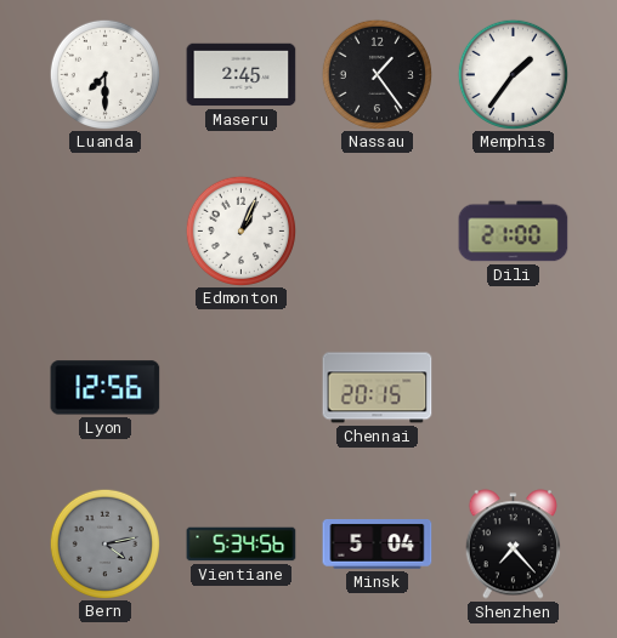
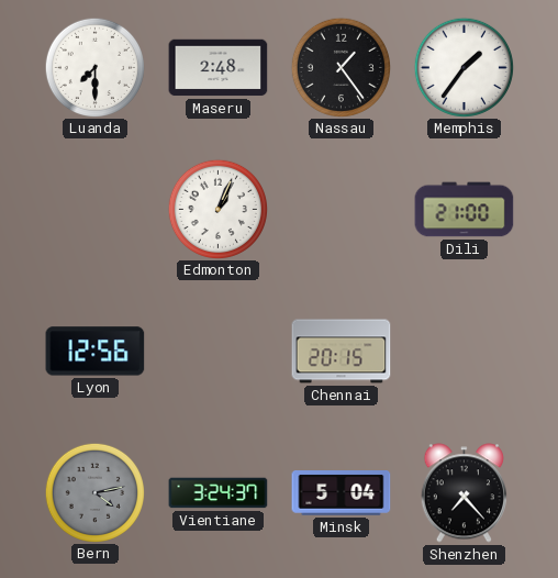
Maseru: 2:45 -> 2:48 (219, 68)
Vientiane: 5:34 -> 3:24 (219, 493)
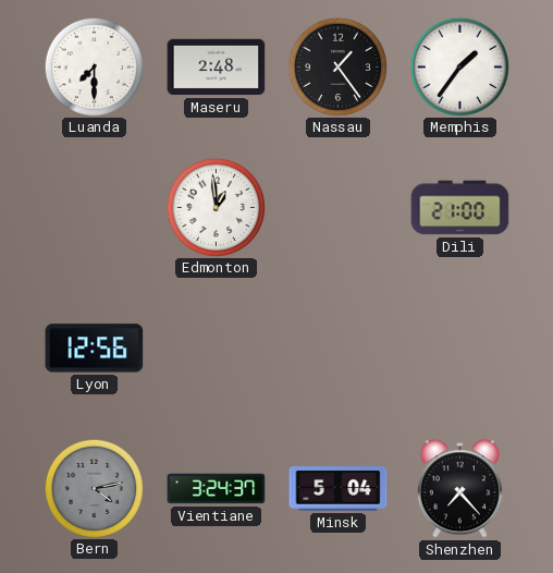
Edmonton: 1:04 -> 12:59 (216, 207)
Chennai: 20:15 -> none (342, 352)
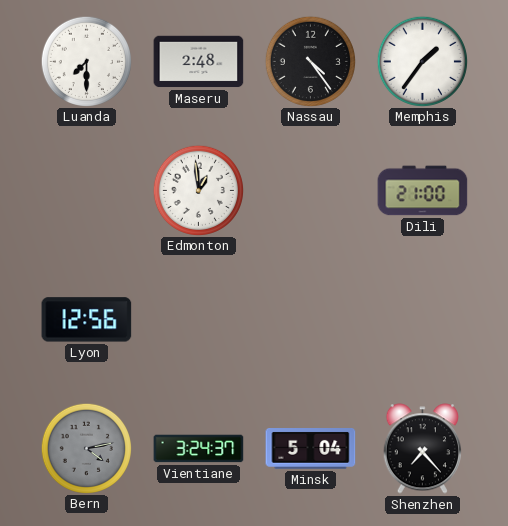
Nassau: 1:24 -> 4:24 (310, 61)
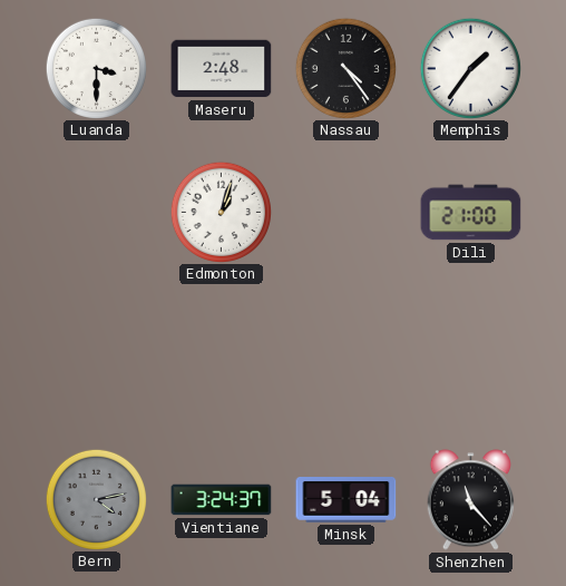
Luanda: 7:30 -> 3:30 (96, 68)
Edmonton: 12:59 -> 1:03 (221, 212)
Lyon: 12:56 -> none (87, 320)
Shenzhen: 7:23 -> 11:23 (470, 500)
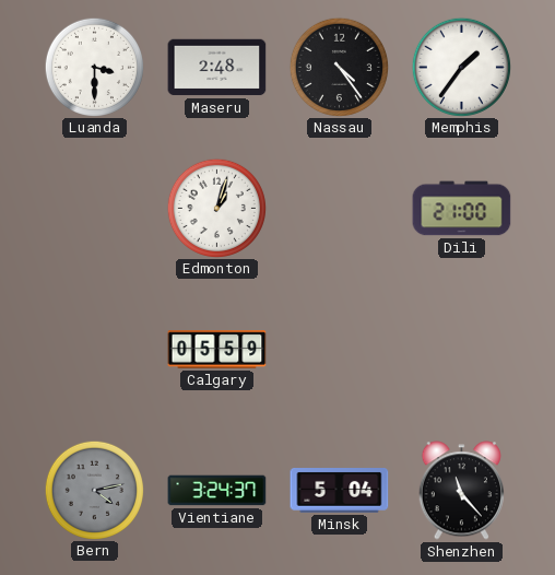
Calgary: none -> 05:59 (217, 350)
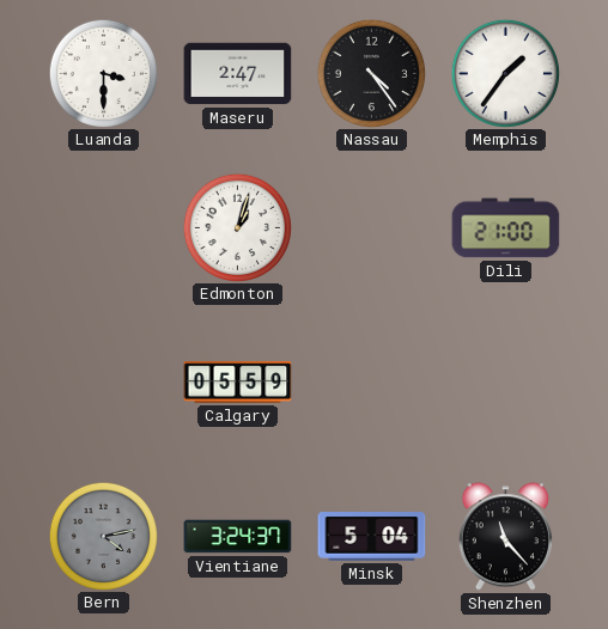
Maseru: 2:48 -> 2:47 (238, 74)
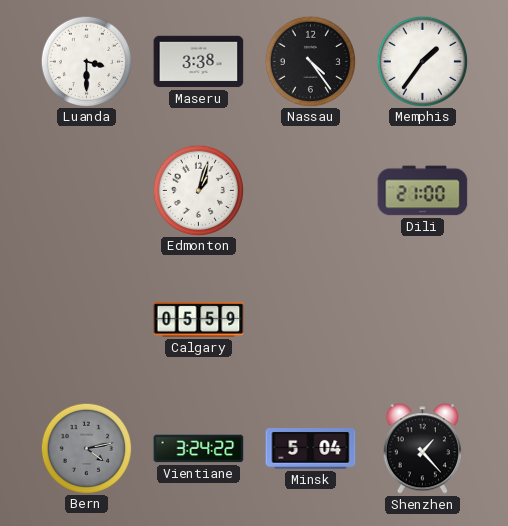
Maseru: 2:47 -> 3:38 (199, 62)
Vientiane: 3:24:37 -> 3:24:22 (199, 449)
Shenzhen: 11:23 -> 1:23 (422, 449)
